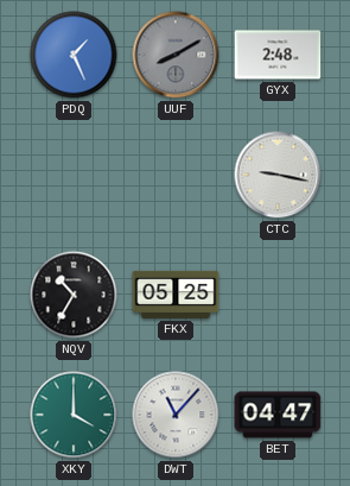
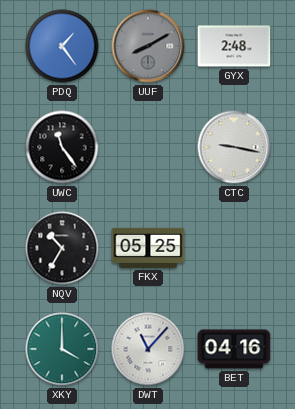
PDQ: 1:26 -> 1:24 (62, 46)
UWC: none -> 11:24 (62, 147)
BET: 04:47 -> 04:16 (234, 349)
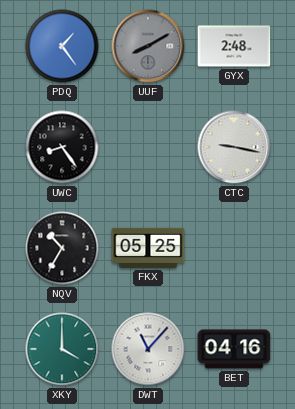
UWC: 11:24 -> 8:24 (62, 147)
